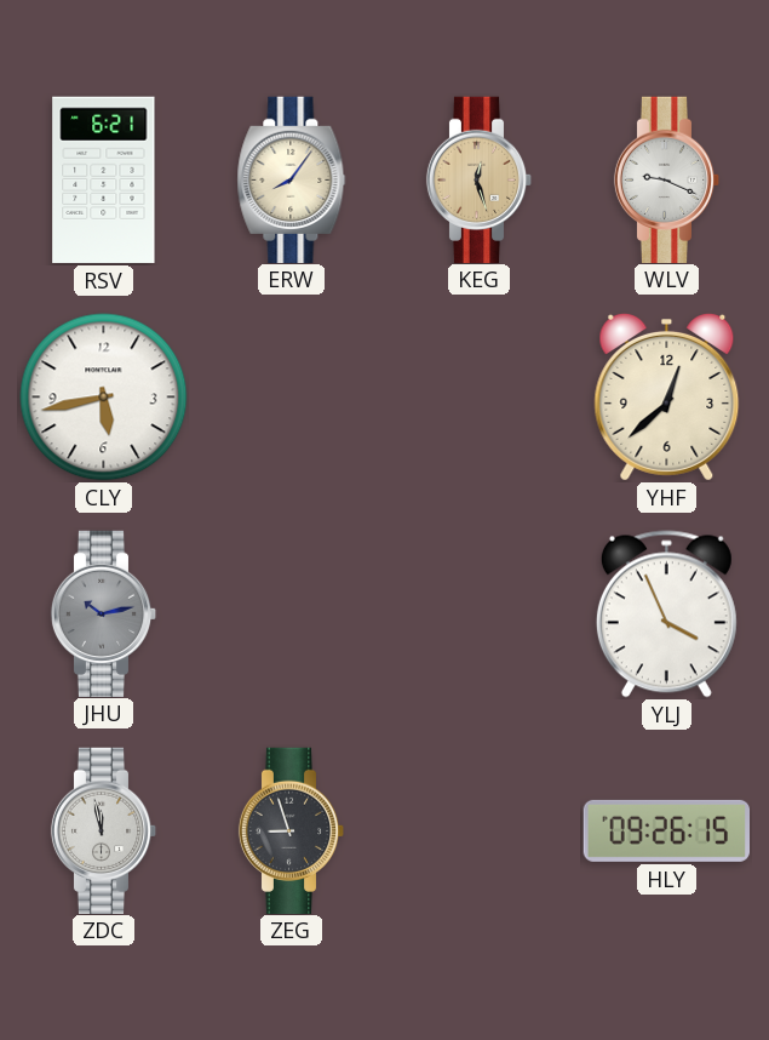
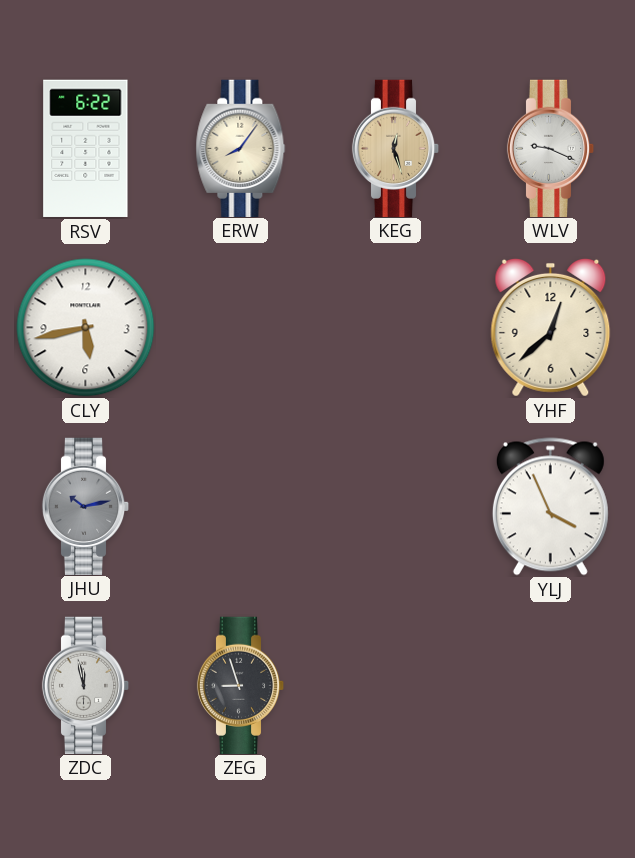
RSV: 6:21 -> 6:22 (86, 148)
HLY: 09:26 -> none (666, 830)
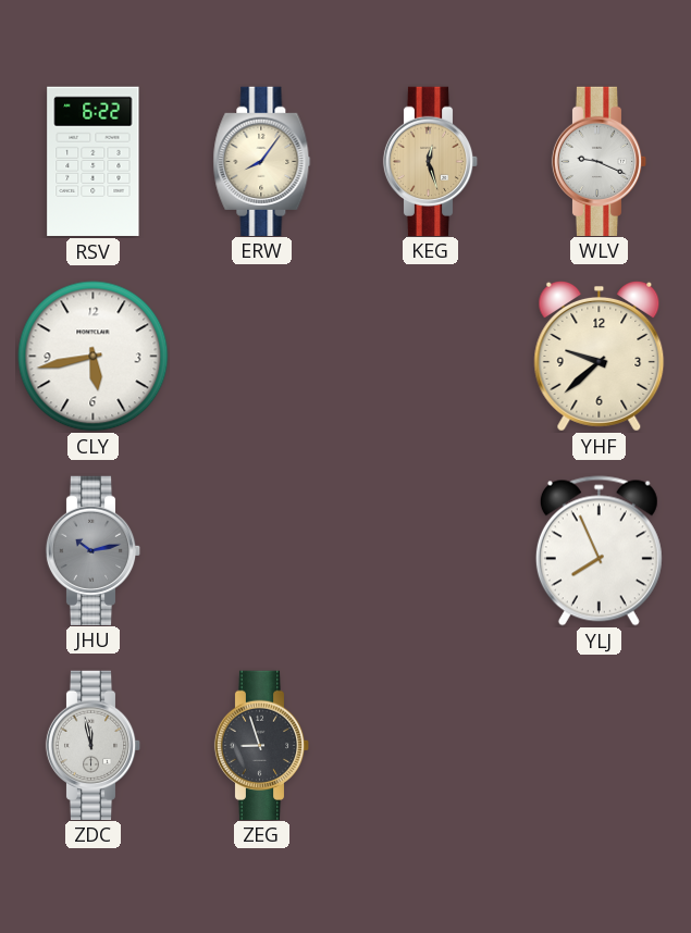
YHF: 12:38 -> 9:38 (600, 356)
YLJ: 3:56 -> 7:56 (599, 551)
